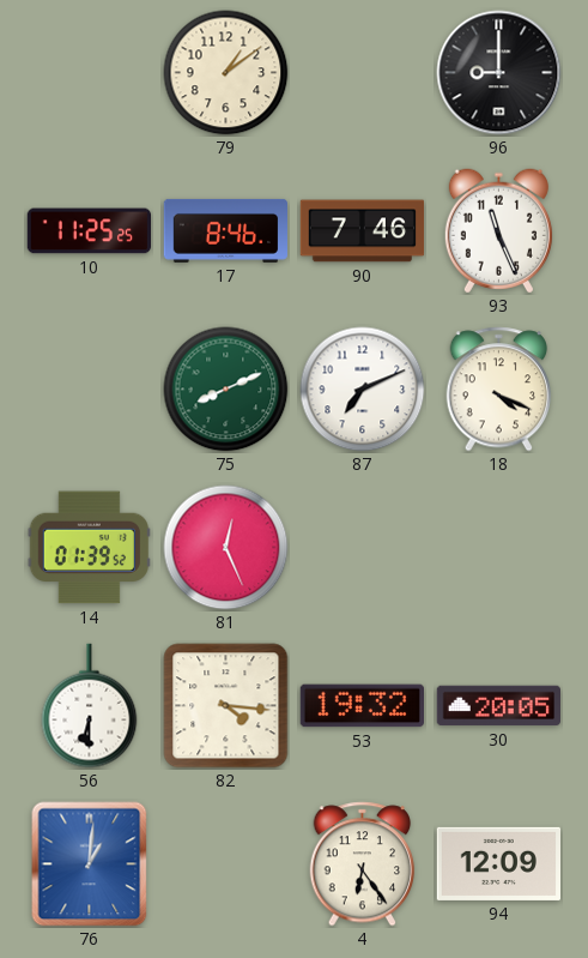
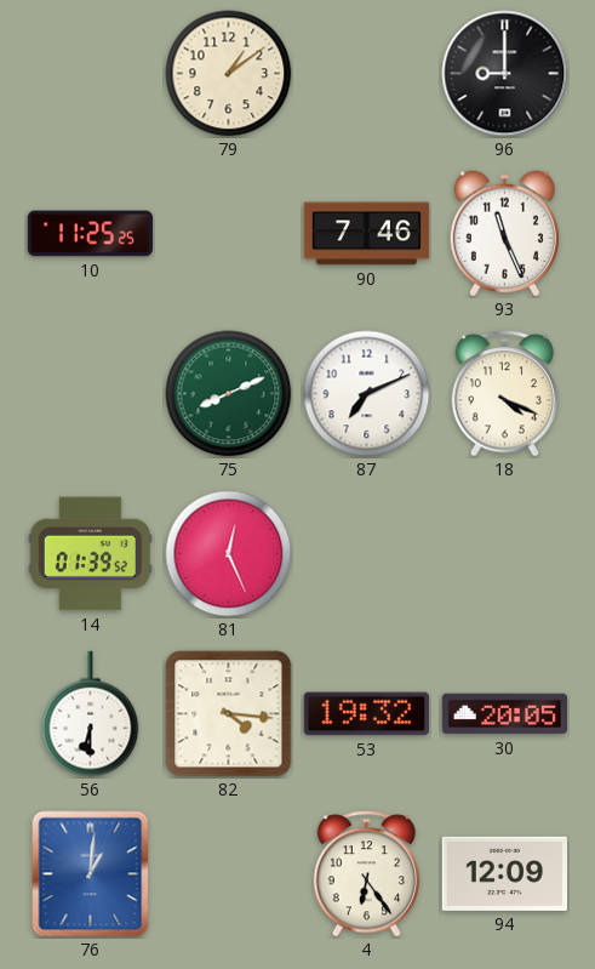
17: 8:46 -> none (225, 230)
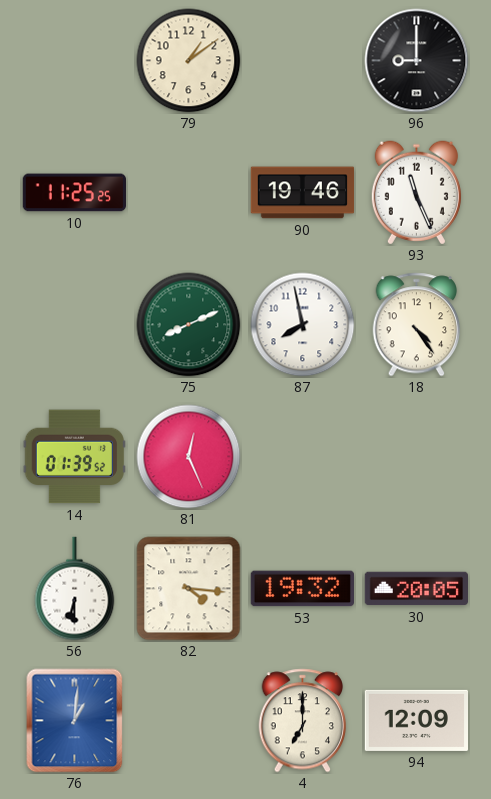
90: 7:46 -> 19:46 (303, 193)
87: 7:11 -> 7:58 (303, 325)
18: 4:19 -> 4:24 (417, 325)
4: 6:24 -> 7:00 (303, 721)
